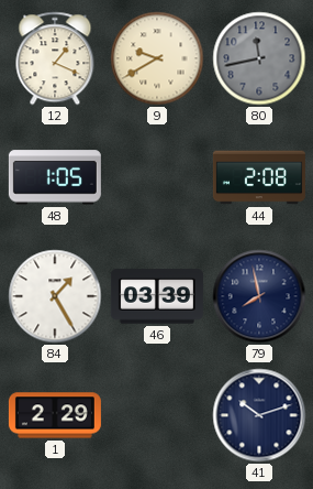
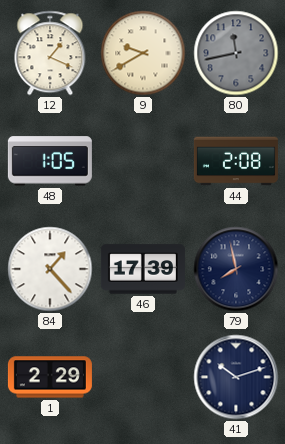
84: 1:25 -> 1:23 (50, 269)
46: 03:39 -> 17:39 (143, 269)
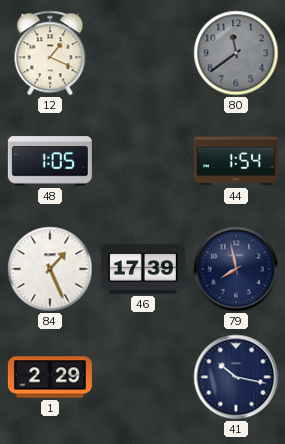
9: 9:40 -> none (143, 53)
80: 11:43 -> 11:39 (236, 53)
44: 2:08 -> 1:54 (236, 161)
84: 1:23 -> 1:26 (50, 269)
41: 10:12 -> 10:17 (236, 377)
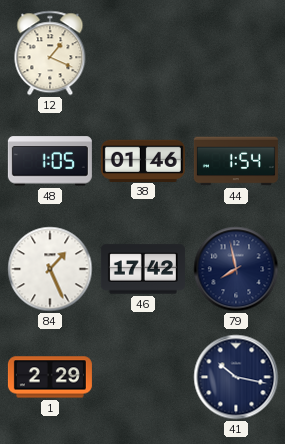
80: 11:39 -> none (236, 53)
38: none -> 01:46 (143, 160)
46: 17:39 -> 17:42 (143, 269)
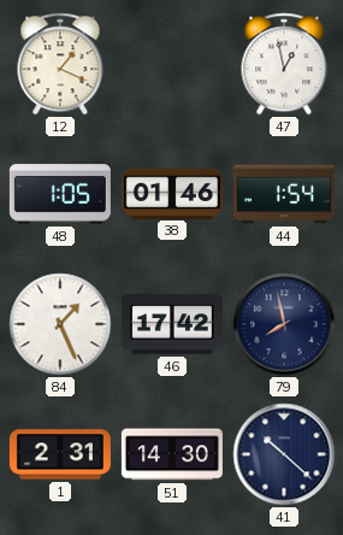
47: none -> 12:58 (284, 64)
1: 2:29 -> 2:31 (60, 454)
51: none -> 14:30 (172, 454)
41: 10:17 -> 10:22 (284, 454)
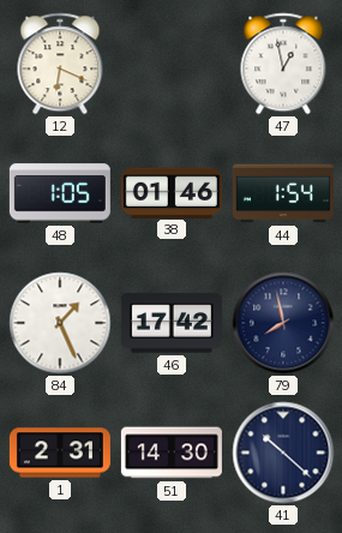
12: 1:19 -> 6:19 (60, 64)
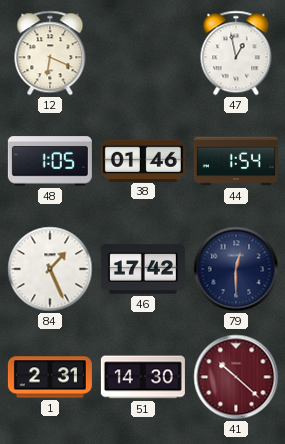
79: 7:58 -> 12:30 (236, 269)
41 dial: navy -> burgundy (236, 377)
